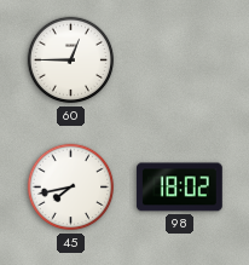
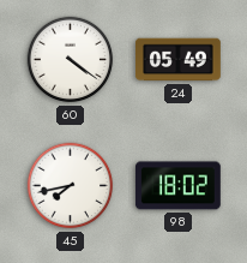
60: 12:45 -> 4:21 (71, 60)
24: none -> 05:49 (179, 60)
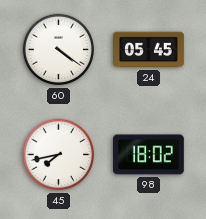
24: 05:49 -> 05:45 (149, 50)
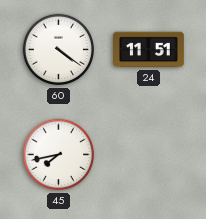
24: 05:45 -> 11:51 (149, 50)
98: 18:02 -> none (148, 155)
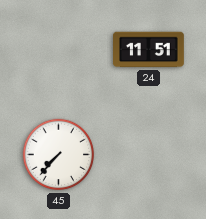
60: 4:21 -> none (59, 50)
45: 7:43 -> 7:37 (59, 155)
